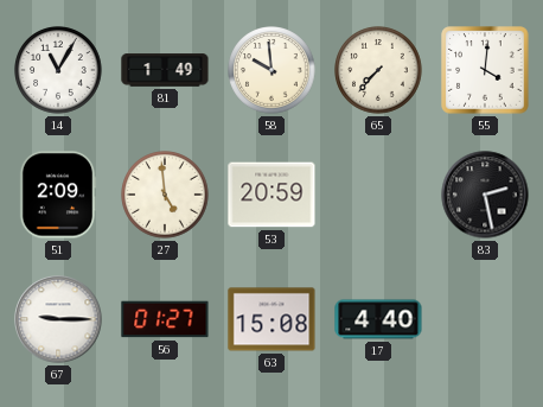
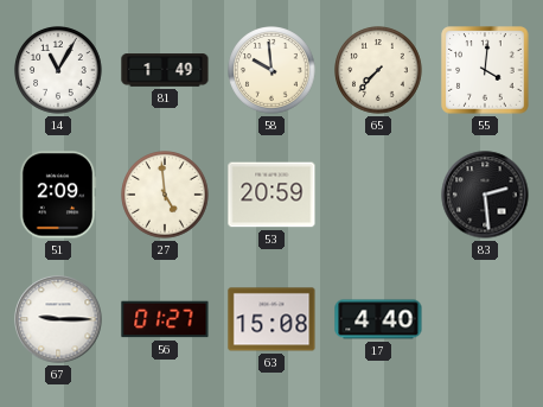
83: 2:28 -> 2:29 (485, 195)
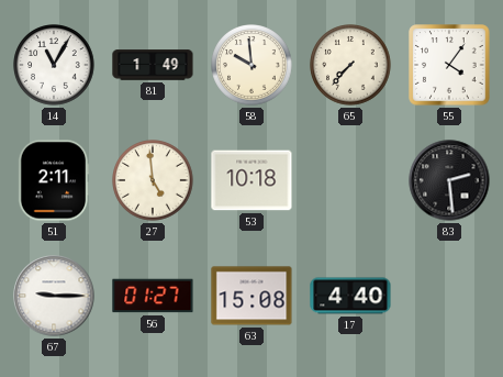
55: 4:01 -> 4:06 (449, 65)
51: 2:09 -> 2:11 (54, 180)
53: 20:59 -> 10:18 (251, 180)
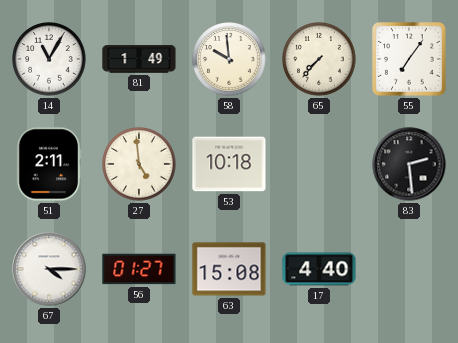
55: 4:06 -> 7:06 (409, 59)
67: 9:15 -> 4:15 (49, 269)
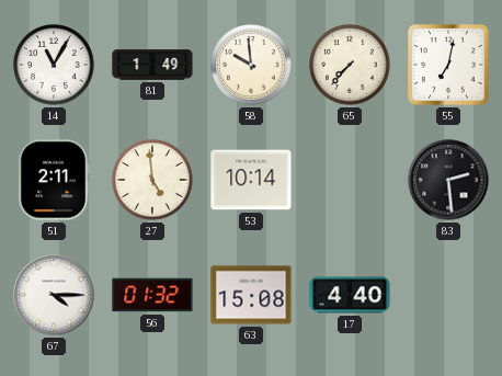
55: 7:06 -> 7:02 (448, 65)
53: 10:18 -> 10:14 (251, 180)
56: 01:27 -> 01:32 (152, 295)
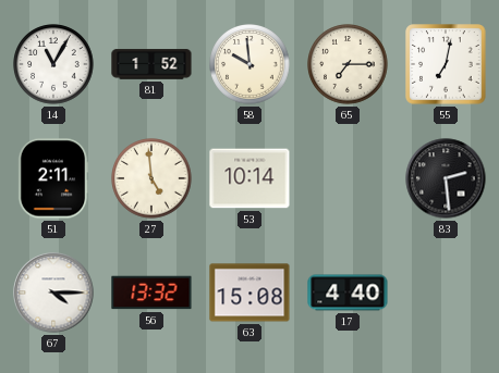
81: 1:49 -> 1:52 (151, 64)
65: 7:37 -> 7:15 (348, 64)
56: 01:32 -> 13:32 (151, 293)
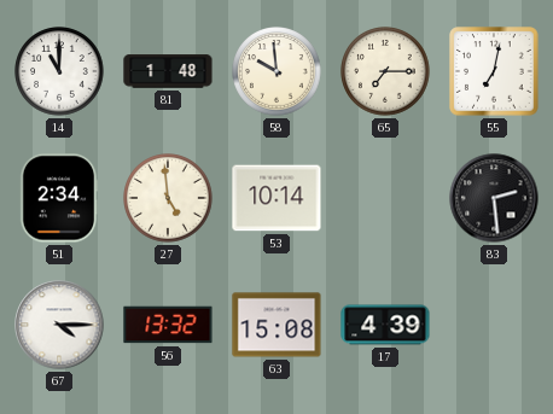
14: 11:05 -> 11:00 (59, 71)
81: 1:52 -> 1:48 (168, 71)
51: 2:11 -> 2:34 (59, 198)
17: 4:40 -> 4:39 (385, 325)
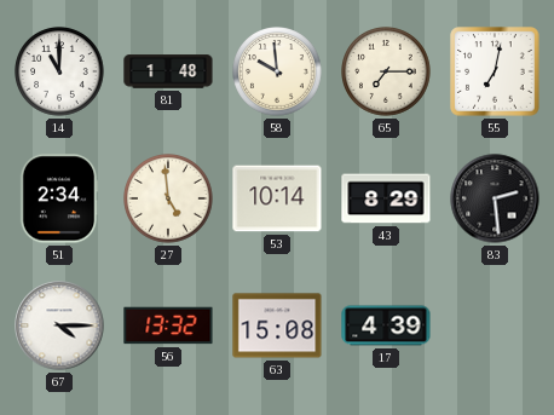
43: none -> 8:29 (386, 198)
